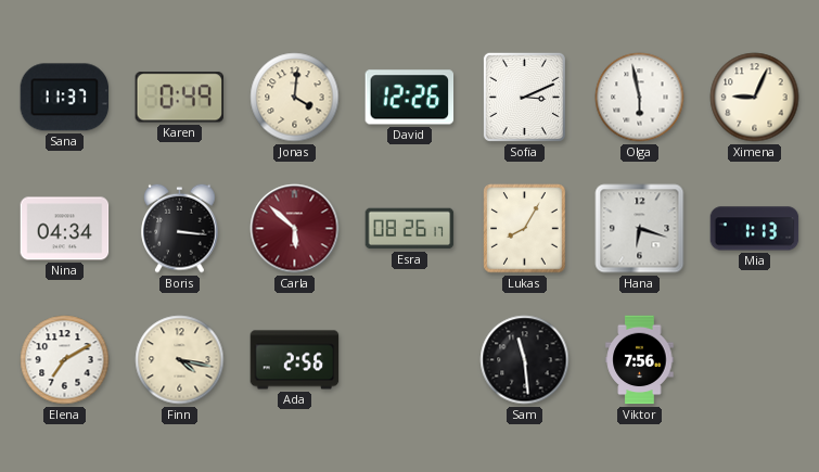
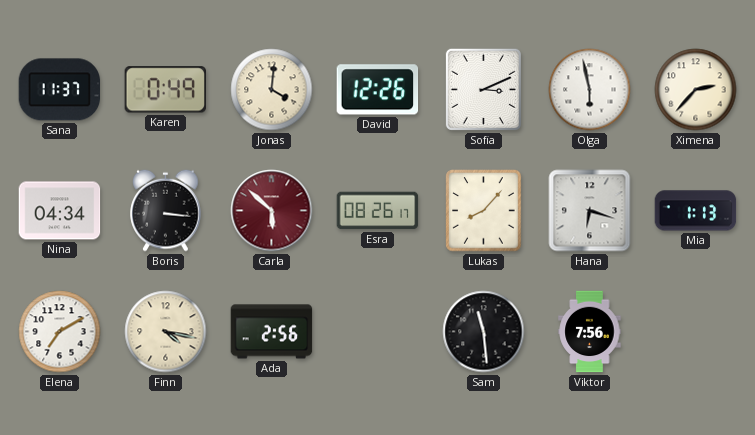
Ximena: 9:04 -> 2:37 (696, 90)
Lukas: 8:05 -> 8:07 (484, 211)
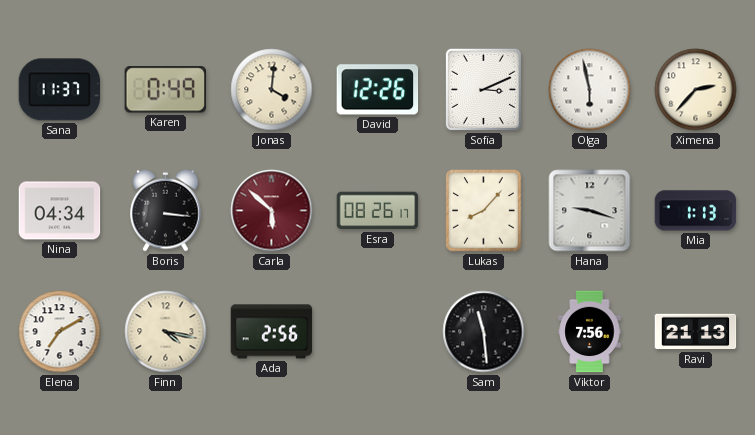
Hana: 6:18 -> 9:18 (590, 211)
Ravi: none -> 21:13 (696, 332)
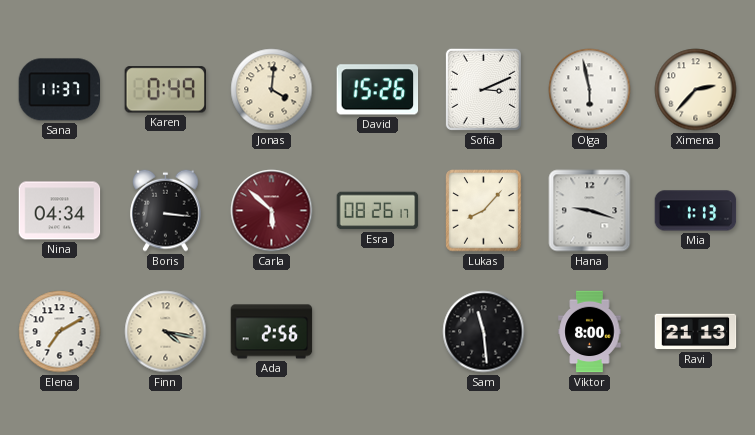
David: 12:26 -> 15:26 (378, 90)
Viktor: 7:56 -> 8:00 (590, 332)
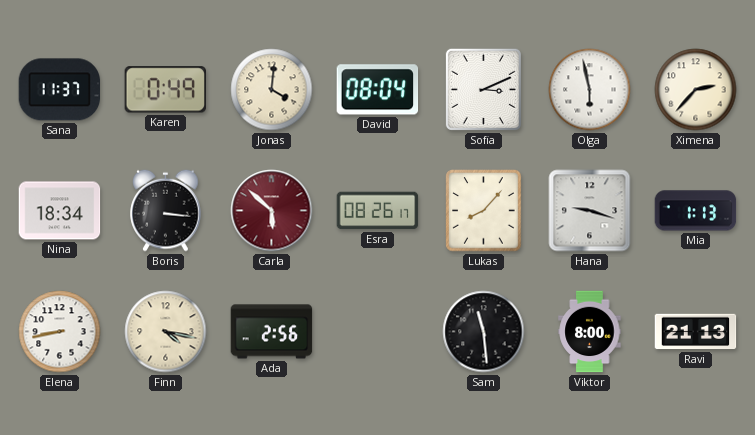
David: 15:26 -> 08:04 (378, 90)
Nina: 04:34 -> 18:34 (60, 211)
Elena: 7:10 -> 8:43 (60, 332)
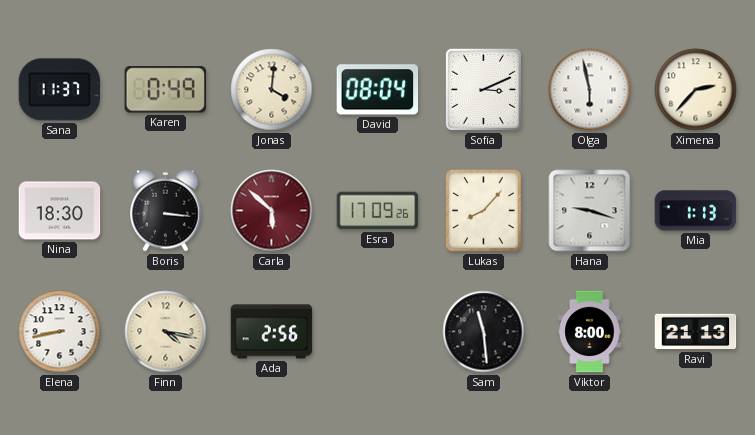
Nina: 18:34 -> 18:30 (60, 211)
Esra: 08:26 -> 17:09 (378, 211)
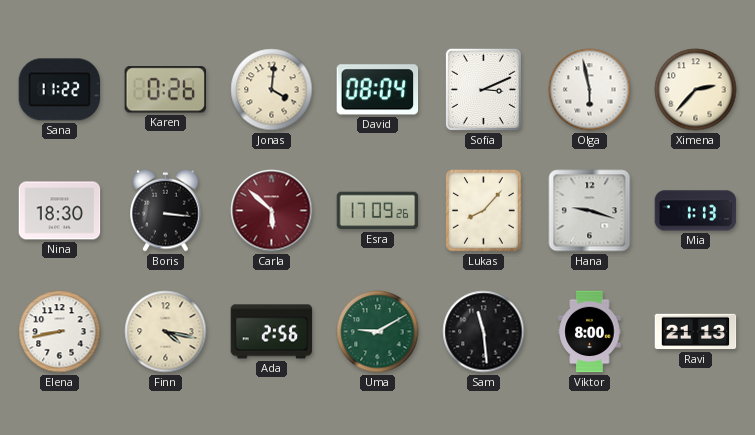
Sana: 11:37 -> 11:22 (60, 90)
Karen: 0:49 -> 0:26 (165, 90)
Uma: none -> 9:10 (378, 332)
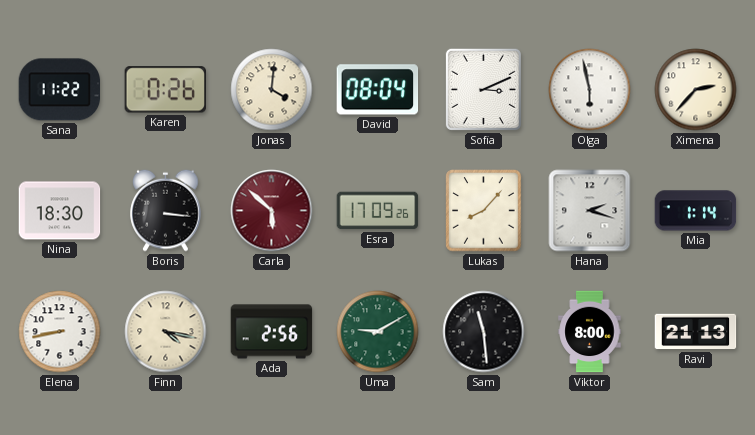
Hana: 9:18 -> 2:18 (590, 211)
Mia: 1:13 -> 1:14 (696, 211)
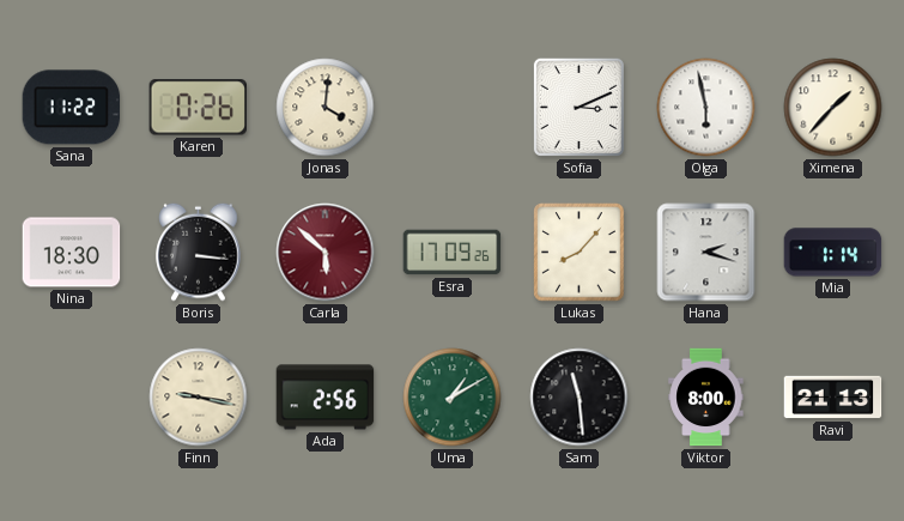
David: 08:04 -> none (378, 90)
Ximena: 2:37 -> 1:37 (833, 108)
Elena: 8:43 -> none (60, 332)
Finn: 4:17 -> 9:17 (199, 398)
Uma: 9:10 -> 1:10 (453, 398)
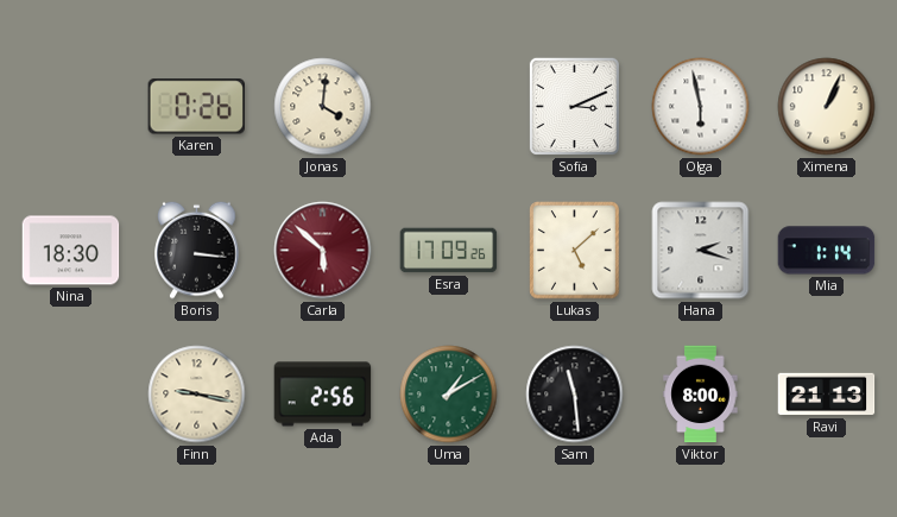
Sana: 11:22 -> none (72, 108)
Ximena: 1:37 -> 1:04 (827, 107)
Lukas: 8:07 -> 5:08 (575, 251)
